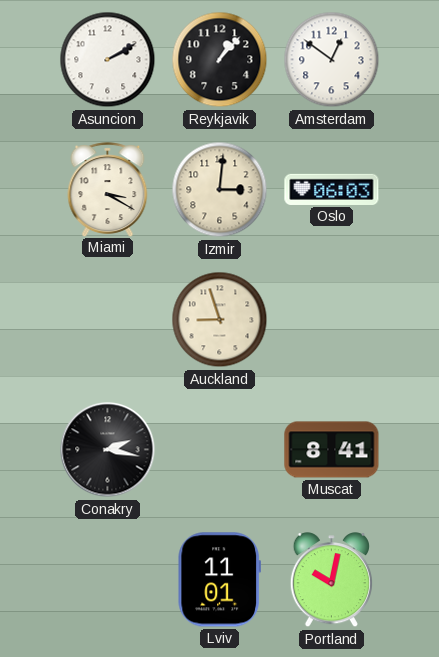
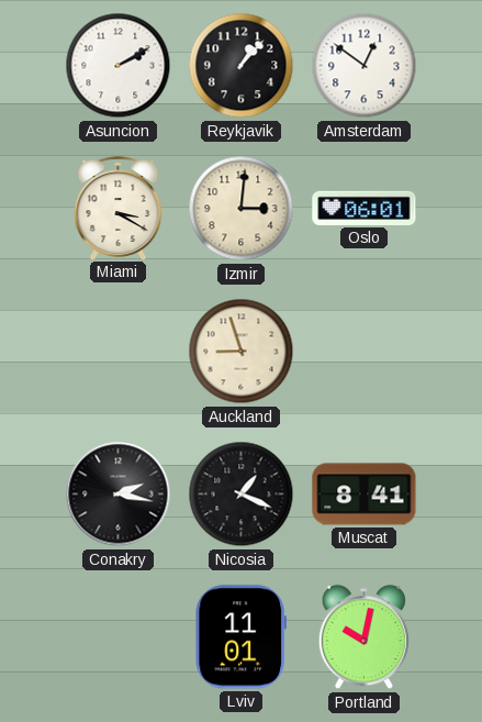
Oslo: 06:03 -> 06:01 (365, 208)
Nicosia: none -> 1:19 (242, 495)
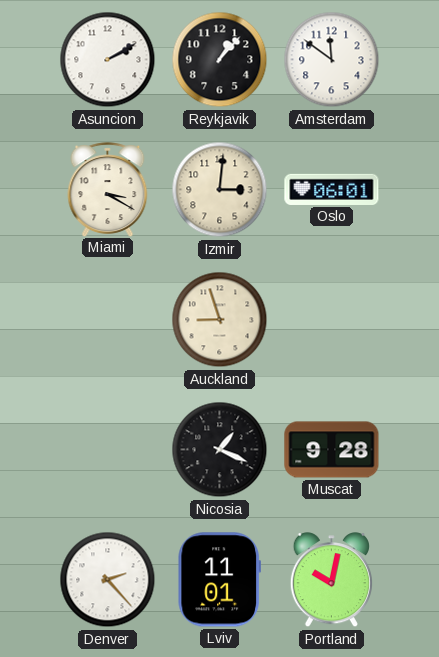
Amsterdam: 12:51 -> 11:51 (332, 60)
Conakry: 2:17 -> none (119, 495)
Muscat: 8:41 -> 9:28 (332, 450)
Denver: none -> 2:23 (108, 580)
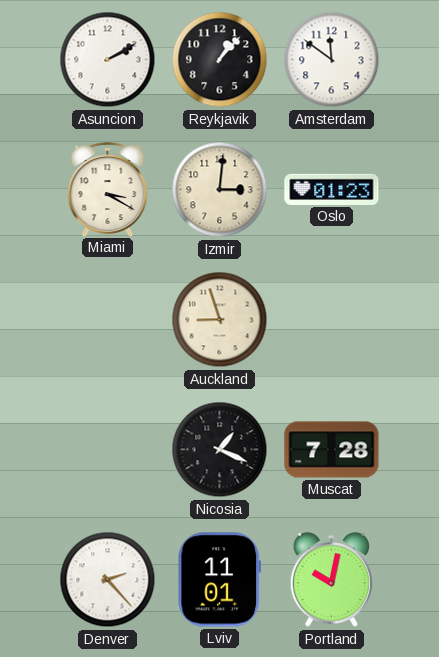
Oslo: 06:01 -> 01:23 (332, 189)
Muscat: 9:28 -> 7:28 (332, 450)
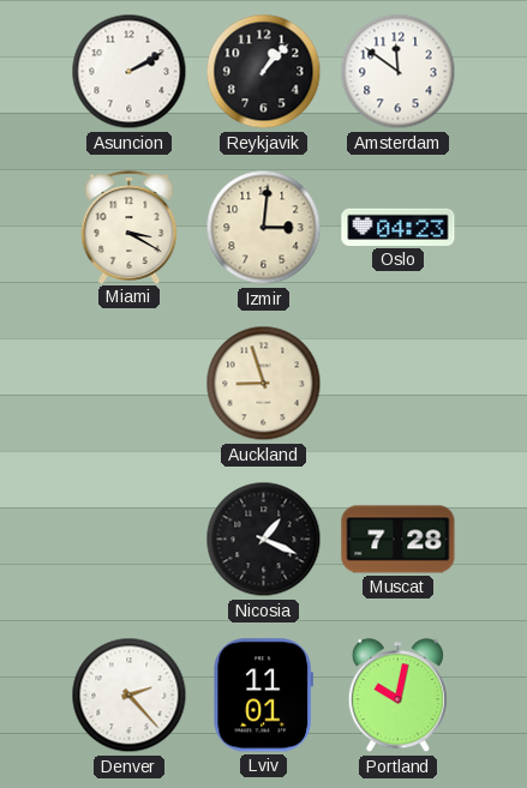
Oslo: 01:23 -> 04:23 (399, 227)
